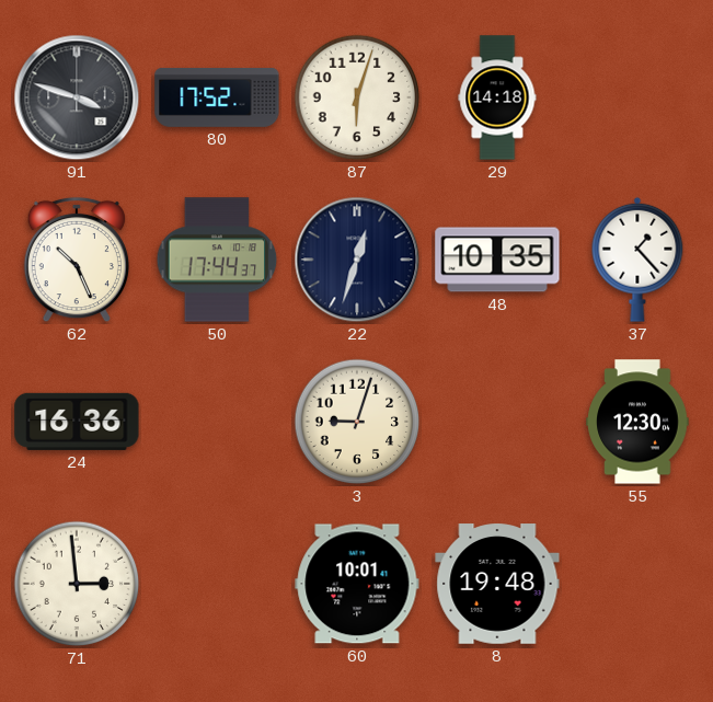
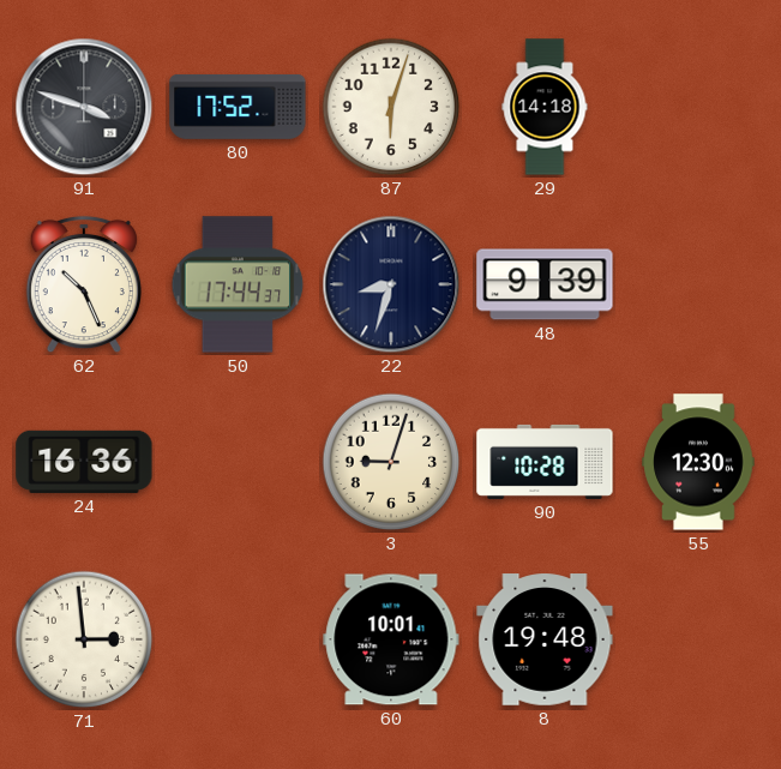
22: 12:33 -> 8:33 (391, 284)
48: 10:35 -> 9:39 (545, 284)
37: 1:23 -> none (637, 260)
90: none -> 10:28 (545, 462)
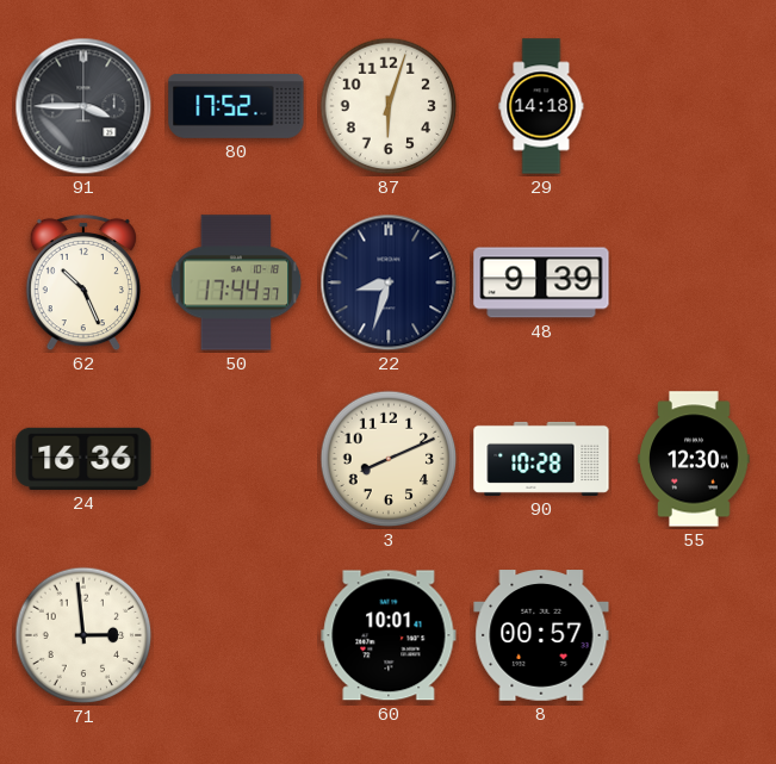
91: 3:48 -> 3:45 (83, 106)
3: 9:03 -> 8:11 (389, 459)
8: 19:48 -> 00:57 (541, 635)
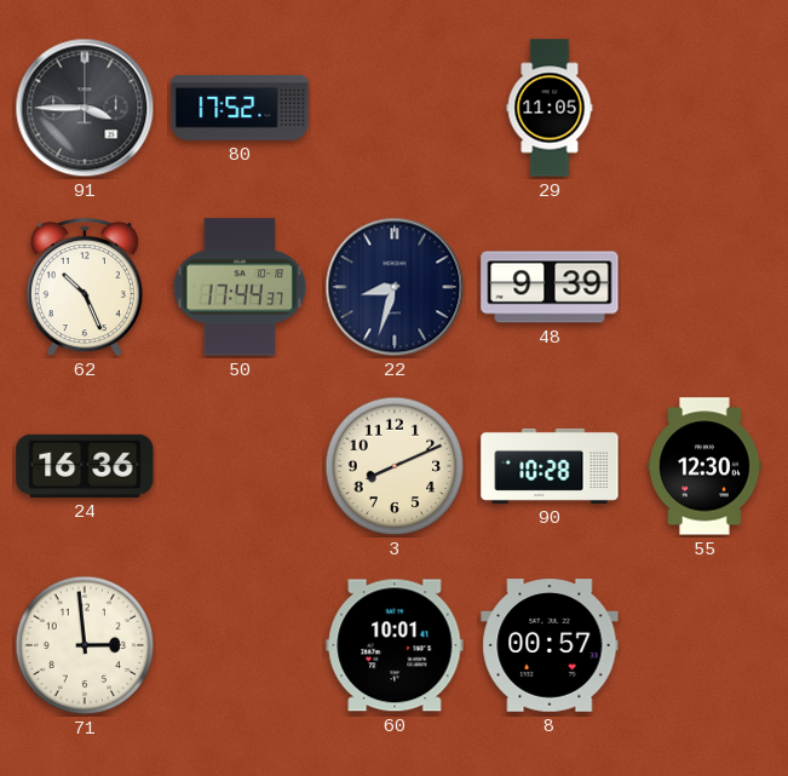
87: 6:03 -> none (389, 106)
29: 14:18 -> 11:05 (550, 108)
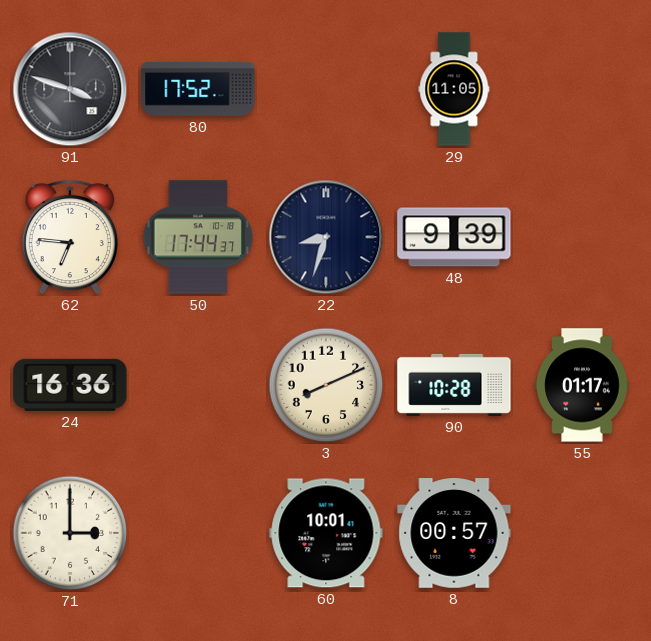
91: 3:45 -> 3:48 (70, 89)
62: 10:26 -> 6:46 (70, 237)
55: 12:30 -> 01:17 (582, 385)
71: 2:59 -> 3:00 (70, 533)
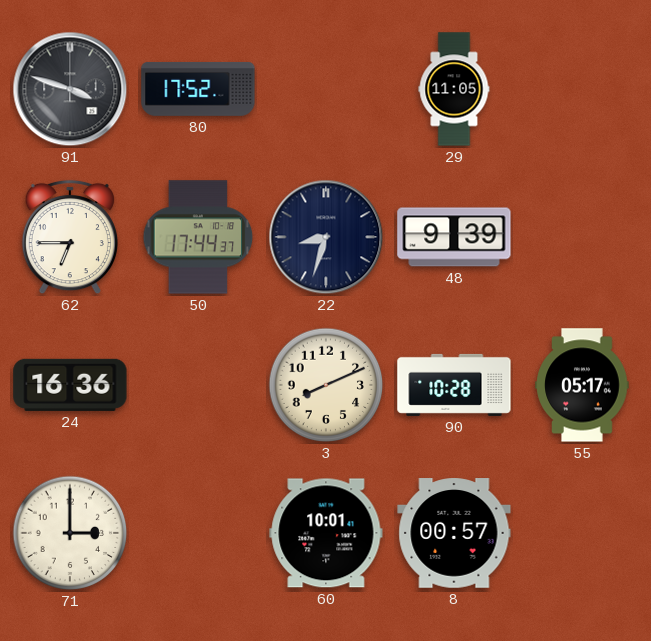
62: 6:46 -> 6:45 (70, 237)
55: 01:17 -> 05:17 (582, 385)
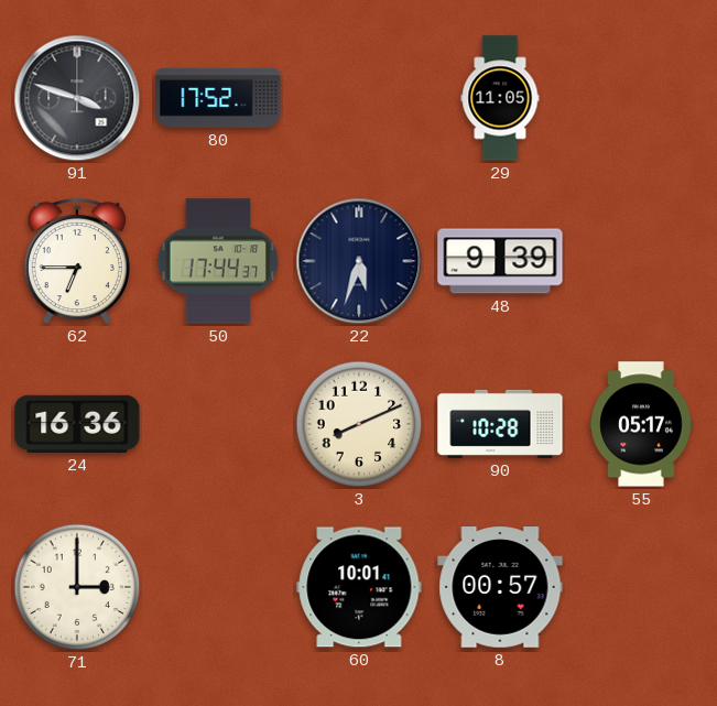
22: 8:33 -> 5:33 (359, 261)
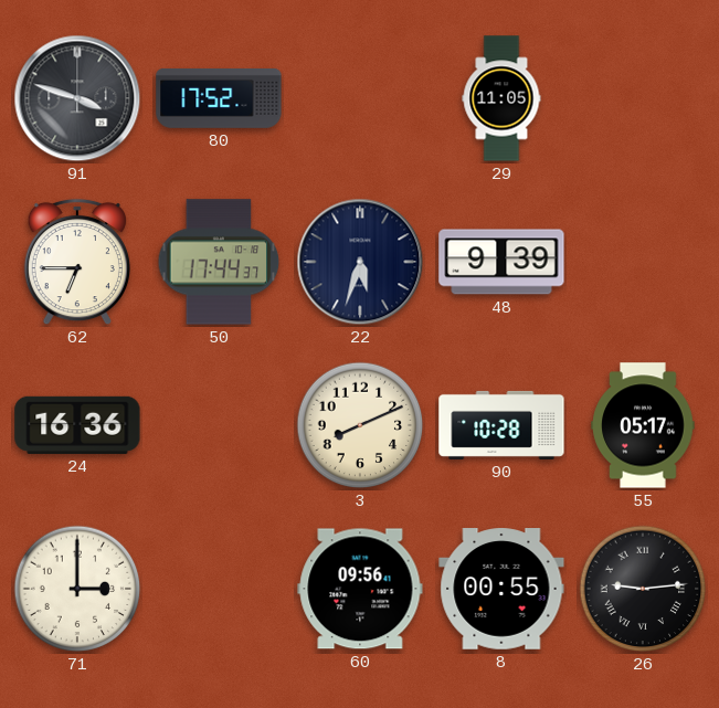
60: 10:01 -> 09:56 (360, 589)
8: 00:57 -> 00:55 (501, 589)
26: none -> 9:14 (643, 589)
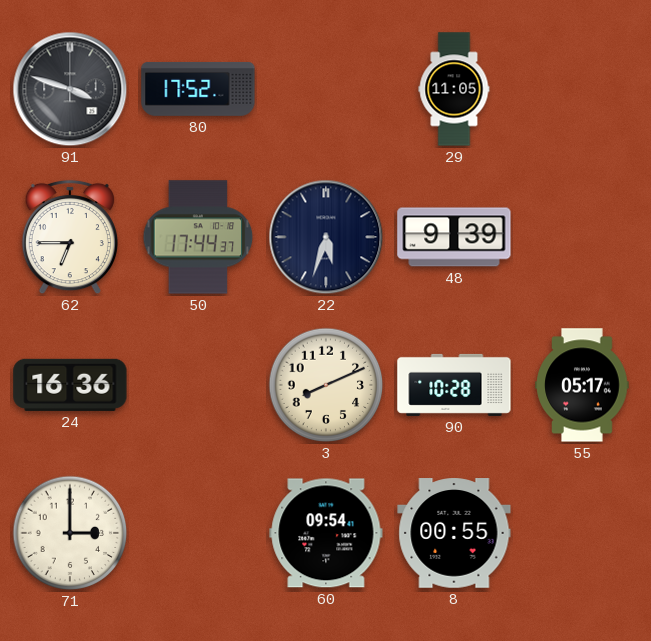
60: 09:56 -> 09:54 (326, 533)
26: 9:14 -> none (643, 589)
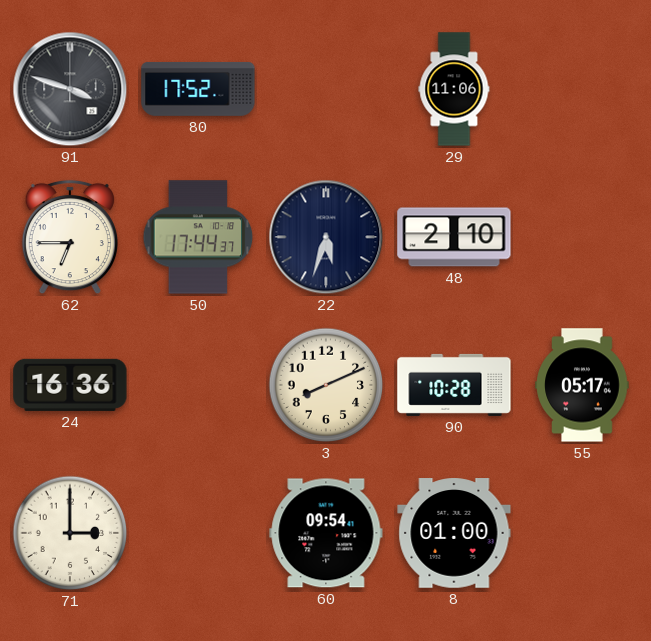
29: 11:05 -> 11:06 (454, 89)
48: 9:39 -> 2:10 (454, 237)
8: 00:55 -> 01:00 (454, 533)
